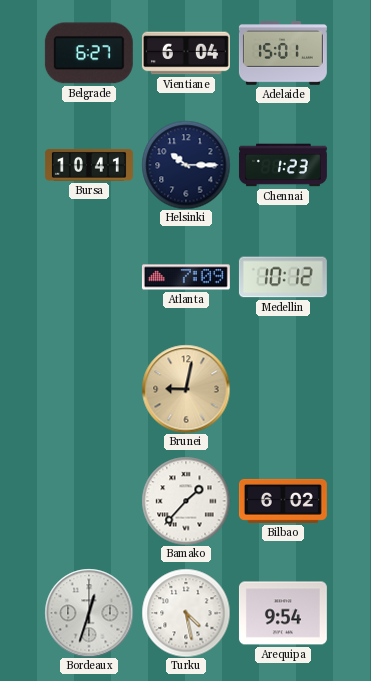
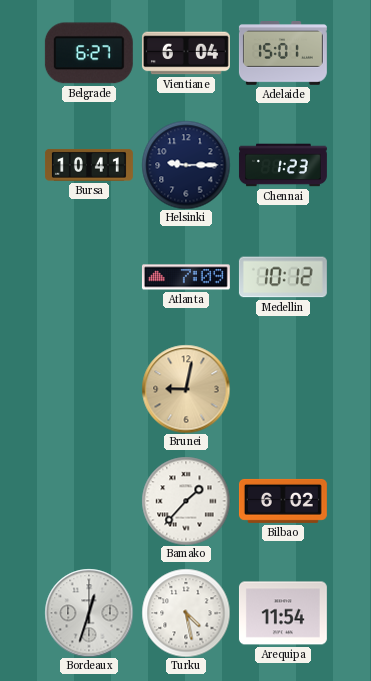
Helsinki: 10:15 -> 9:15 (186, 165)
Arequipa: 9:54 -> 11:54 (283, 613)
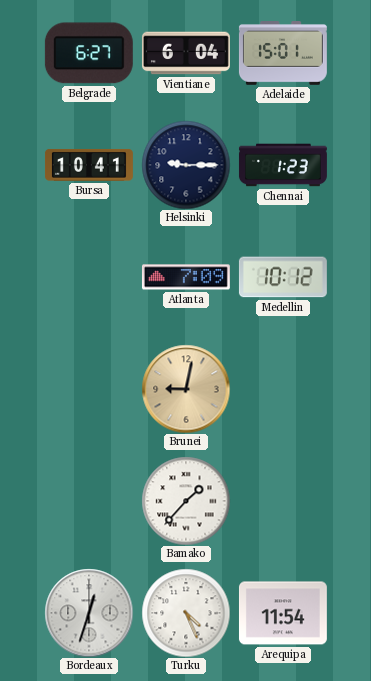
Bilbao: 6:02 -> none (283, 501)
Turku: 4:28 -> 4:26 (186, 613)
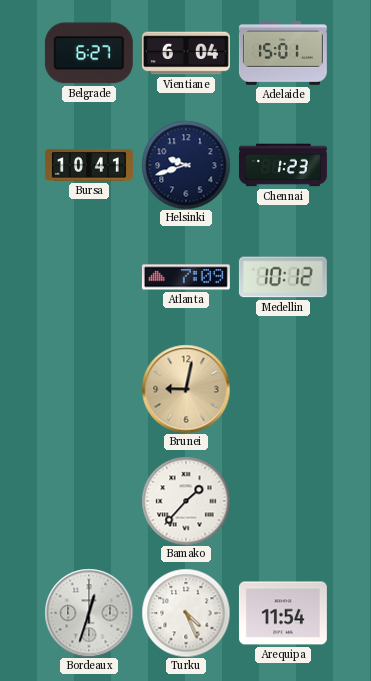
Helsinki: 9:15 -> 9:42 (186, 165)
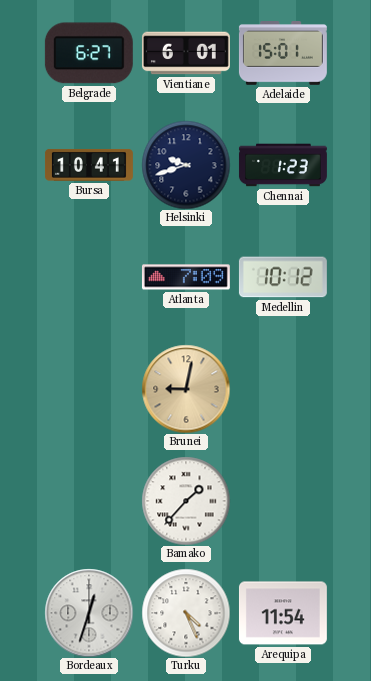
Vientiane: 6:04 -> 6:01 (186, 53)
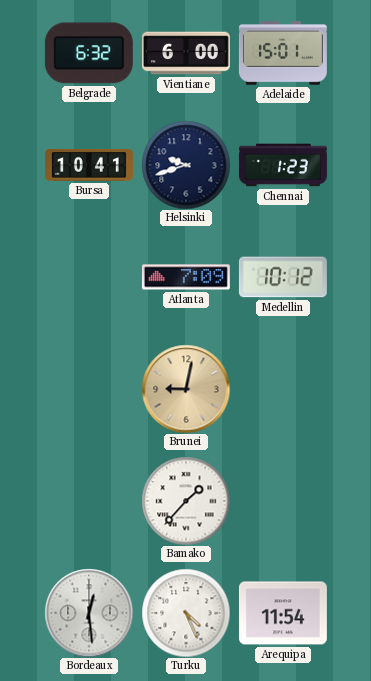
Belgrade: 6:27 -> 6:32 (89, 53)
Vientiane: 6:01 -> 6:00 (186, 53)
Bordeaux: 12:33 -> 12:29 (89, 613)
